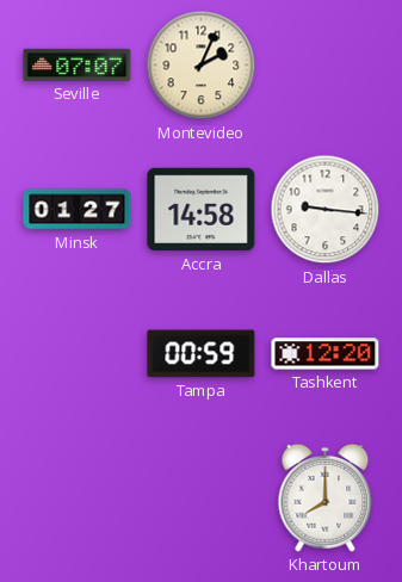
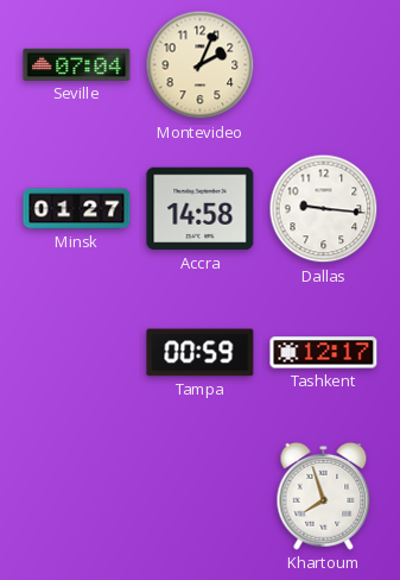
Seville: 07:07 -> 07:04 (77, 64)
Tashkent: 12:20 -> 12:17 (324, 353)
Khartoum: 8:00 -> 7:57 (324, 496)
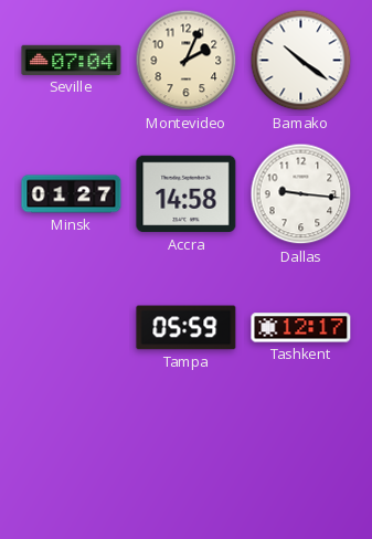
Bamako: none -> 10:21 (301, 61)
Tampa: 00:59 -> 05:59 (187, 328)
Khartoum: 7:57 -> none (324, 496)
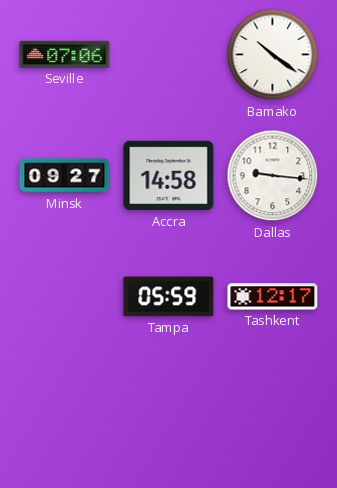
Seville: 07:04 -> 07:06 (65, 54)
Montevideo: 2:04 -> none (187, 61)
Minsk: 01:27 -> 09:27 (65, 176)
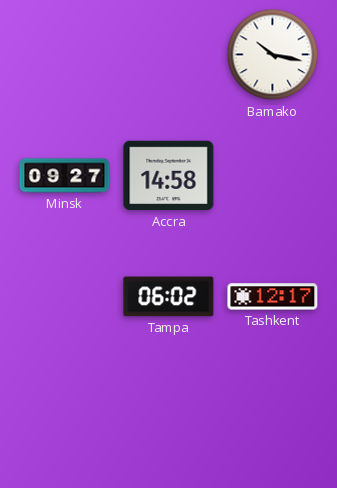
Seville: 07:06 -> none (65, 54)
Bamako: 10:21 -> 10:17 (273, 55)
Dallas: 9:16 -> none (273, 176)
Tampa: 05:59 -> 06:02 (169, 297)
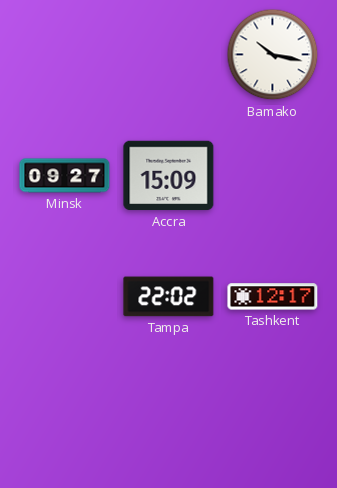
Accra: 14:58 -> 15:09 (169, 176)
Tampa: 06:02 -> 22:02 (169, 297)
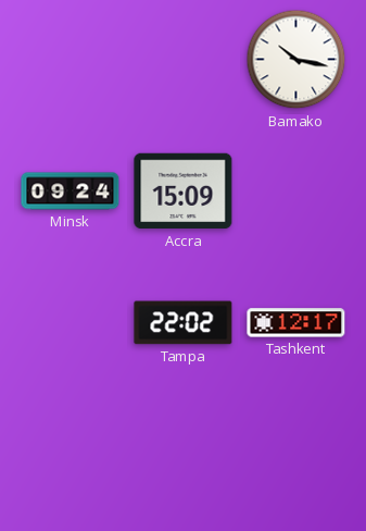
Minsk: 09:27 -> 09:24 (71, 192)
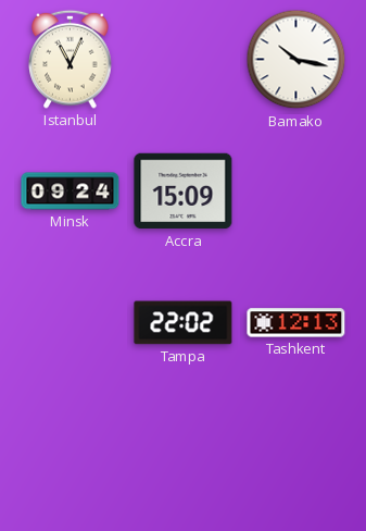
Istanbul: none -> 11:04 (71, 59)
Tashkent: 12:17 -> 12:13 (296, 323)
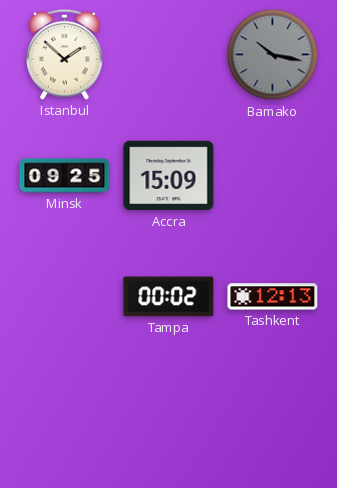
Istanbul: 11:04 -> 1:52 (65, 54)
Bamako dial: white -> grey (273, 55)
Minsk: 09:24 -> 09:25 (65, 176)
Tampa: 22:02 -> 00:02 (169, 297)
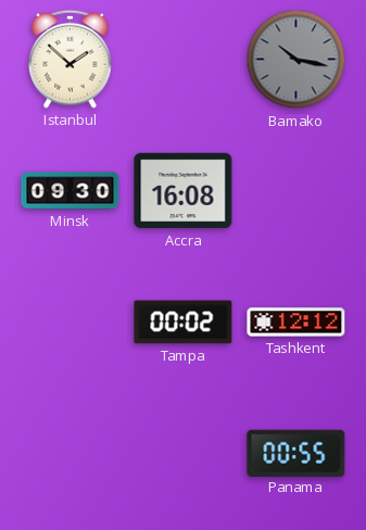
Minsk: 09:25 -> 09:30 (71, 191)
Accra: 15:09 -> 16:08 (184, 191)
Tashkent: 12:13 -> 12:12 (296, 323)
Panama: none -> 00:55 (296, 453)
